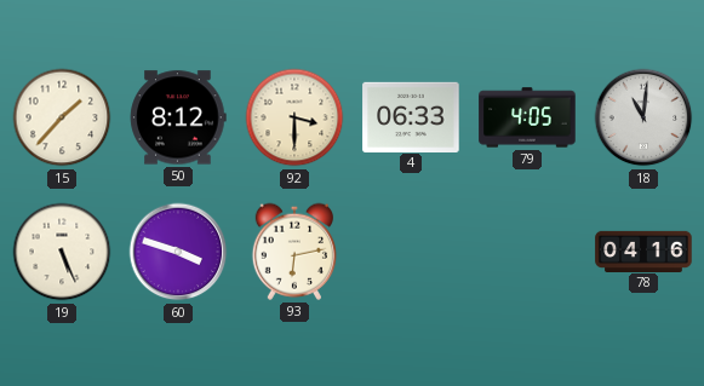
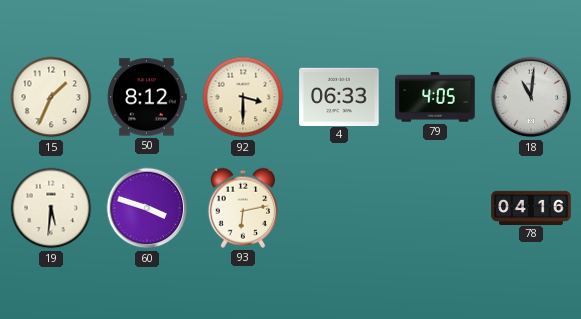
15: 1:37 -> 1:34 (51, 97)
19: 5:26 -> 5:31 (51, 208)
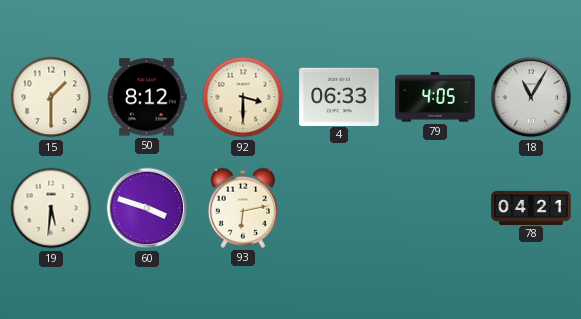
15: 1:34 -> 1:30 (51, 97)
18: 11:01 -> 11:05 (531, 97)
78: 04:16 -> 04:21 (531, 207)
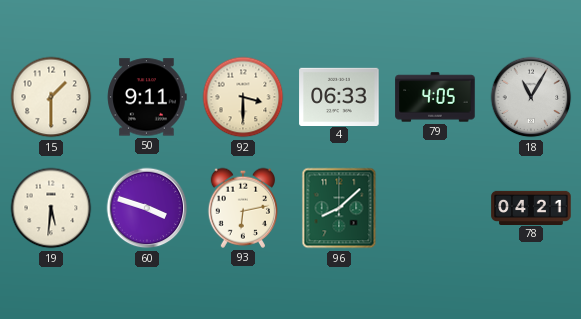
50: 8:12 -> 9:11 (147, 97)
96: none -> 8:08 (339, 208)
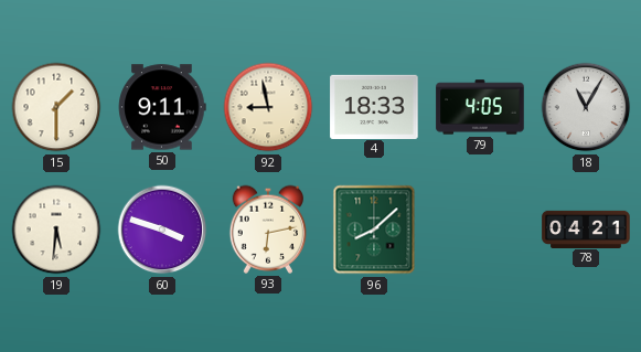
92: 3:30 -> 8:58 (268, 107)
4: 06:33 -> 18:33 (374, 106)
